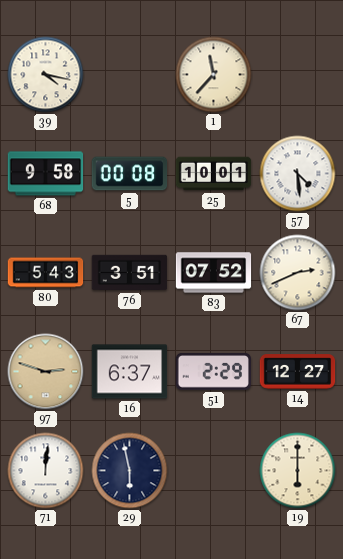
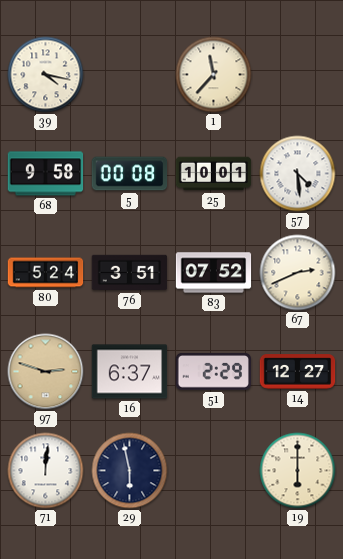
80: 5:43 -> 5:24 (46, 273)
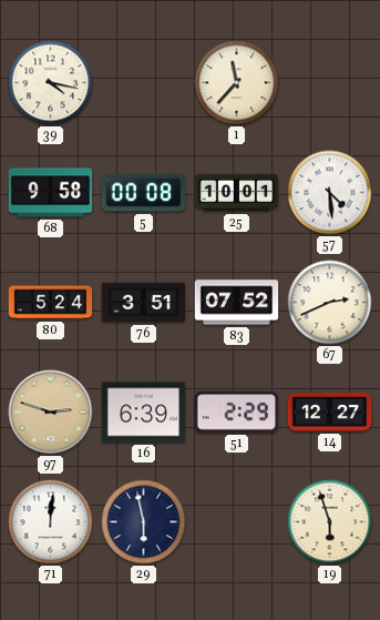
16: 6:37 -> 6:39 (144, 413)
19: 6:00 -> 5:57 (330, 522)
